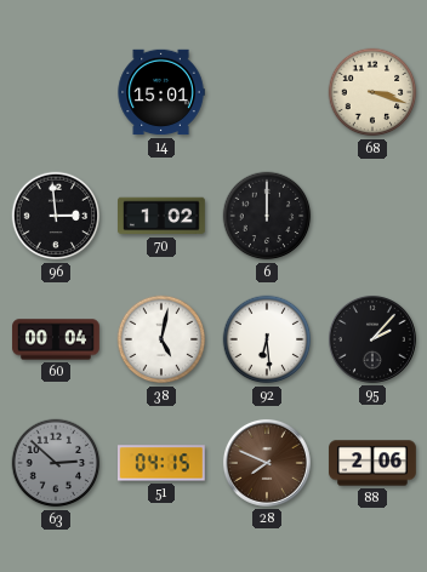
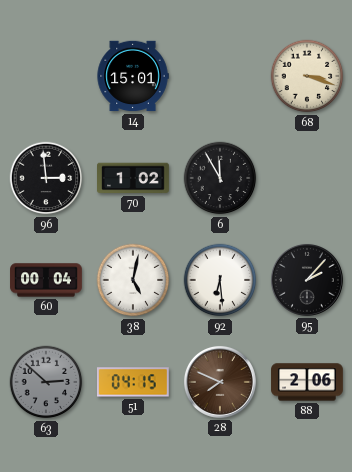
6: 12:00 -> 11:55 (220, 178)
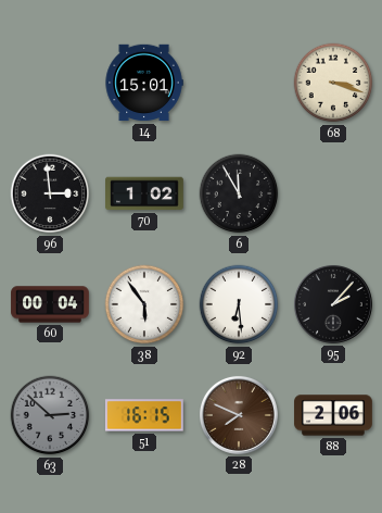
38: 5:02 -> 5:54 (144, 304)
51: 04:15 -> 16:15 (144, 415)
